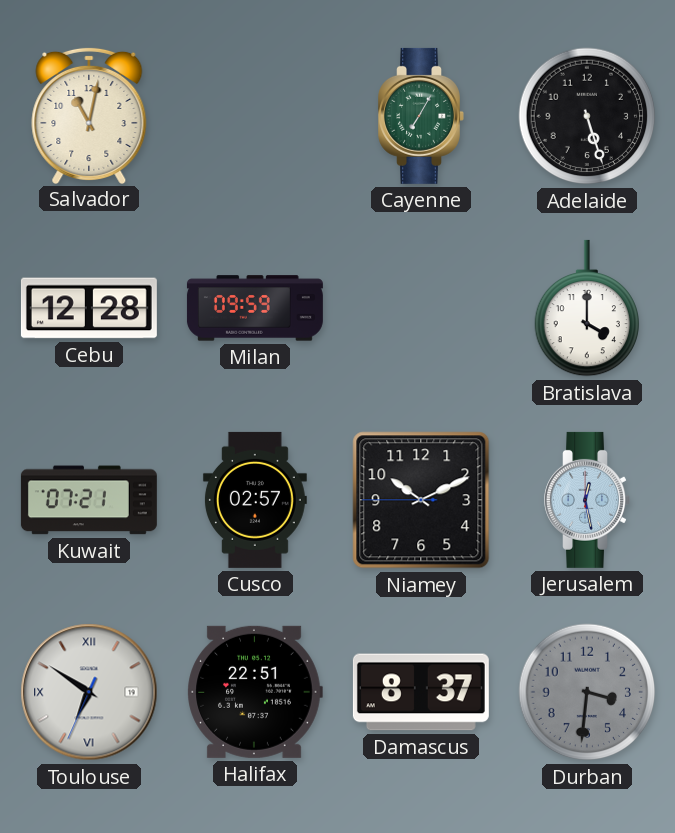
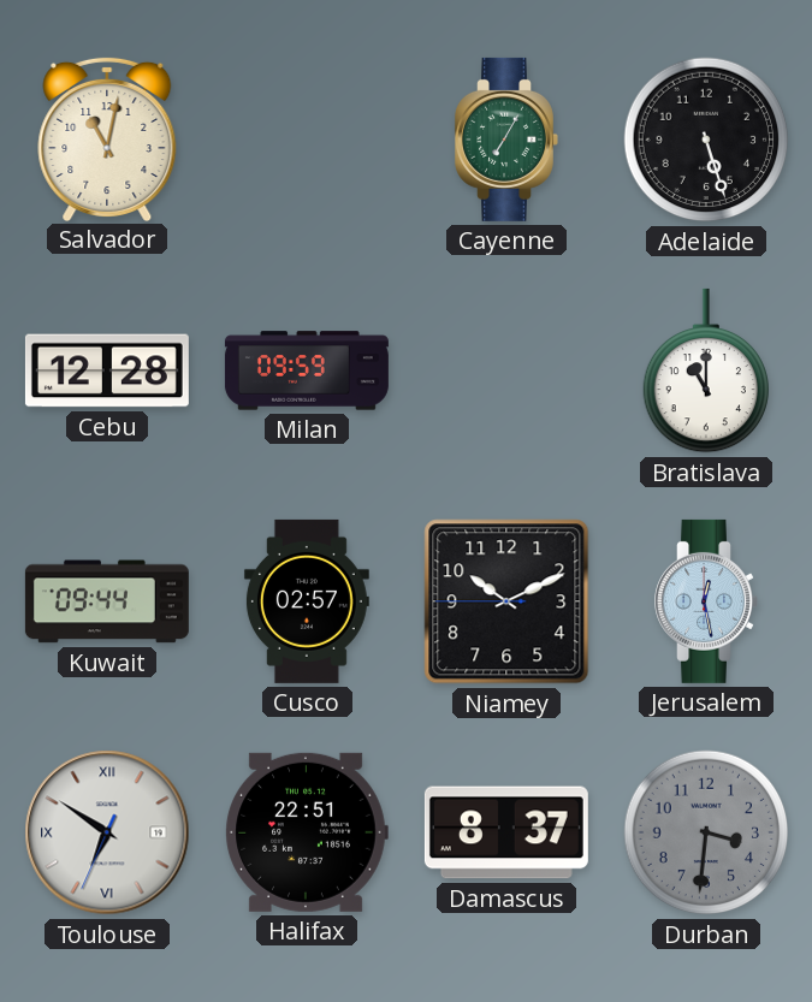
Bratislava: 4:00 -> 11:00 (705, 370)
Kuwait: 07:21 -> 09:44 (107, 601)
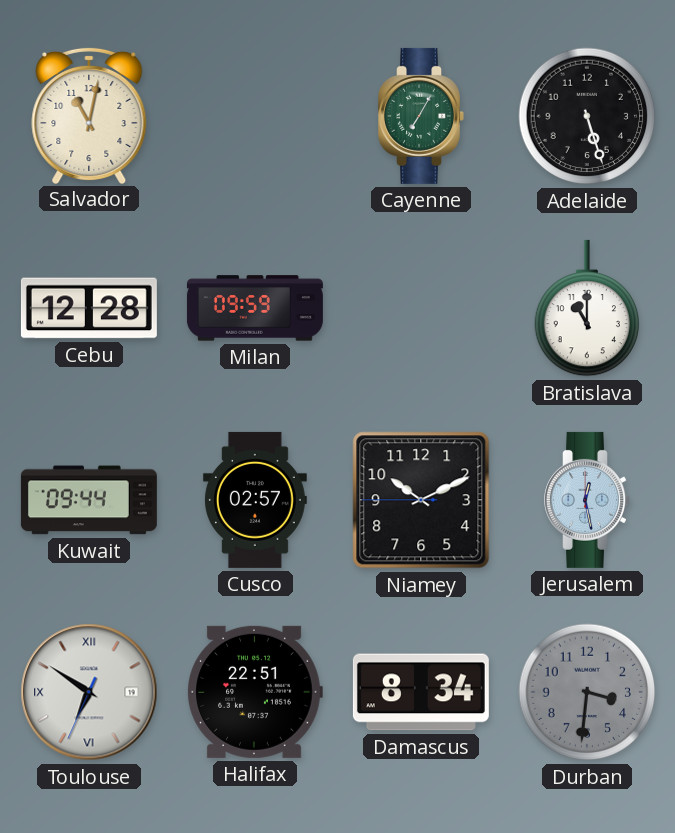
Damascus: 8:37 -> 8:34 (421, 692)
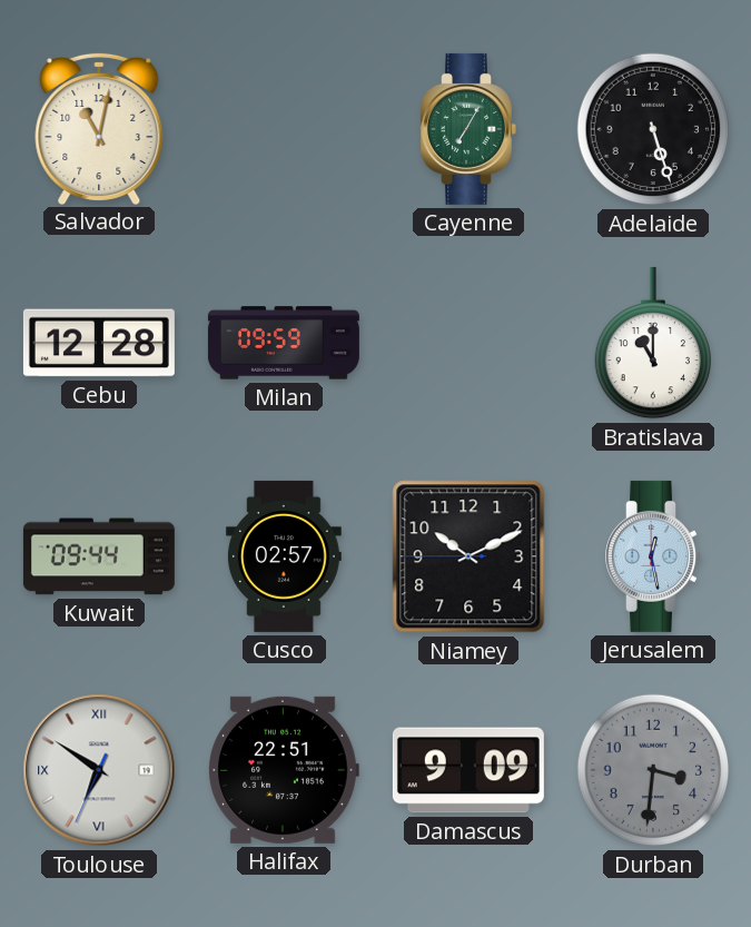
Damascus: 8:34 -> 9:09 (468, 770)
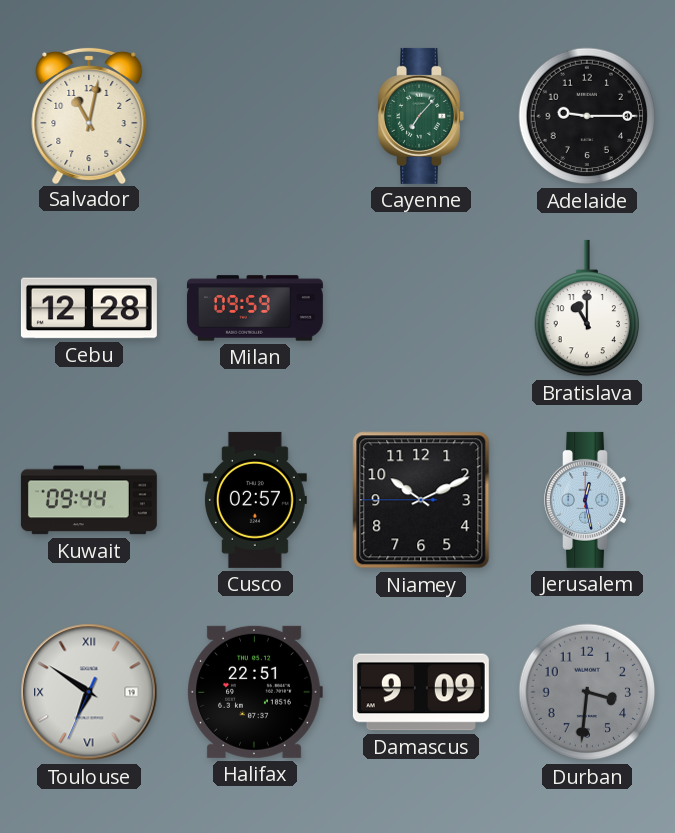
Cayenne: 7:05 -> 7:07 (421, 116)
Adelaide: 5:27 -> 9:15 (587, 116)
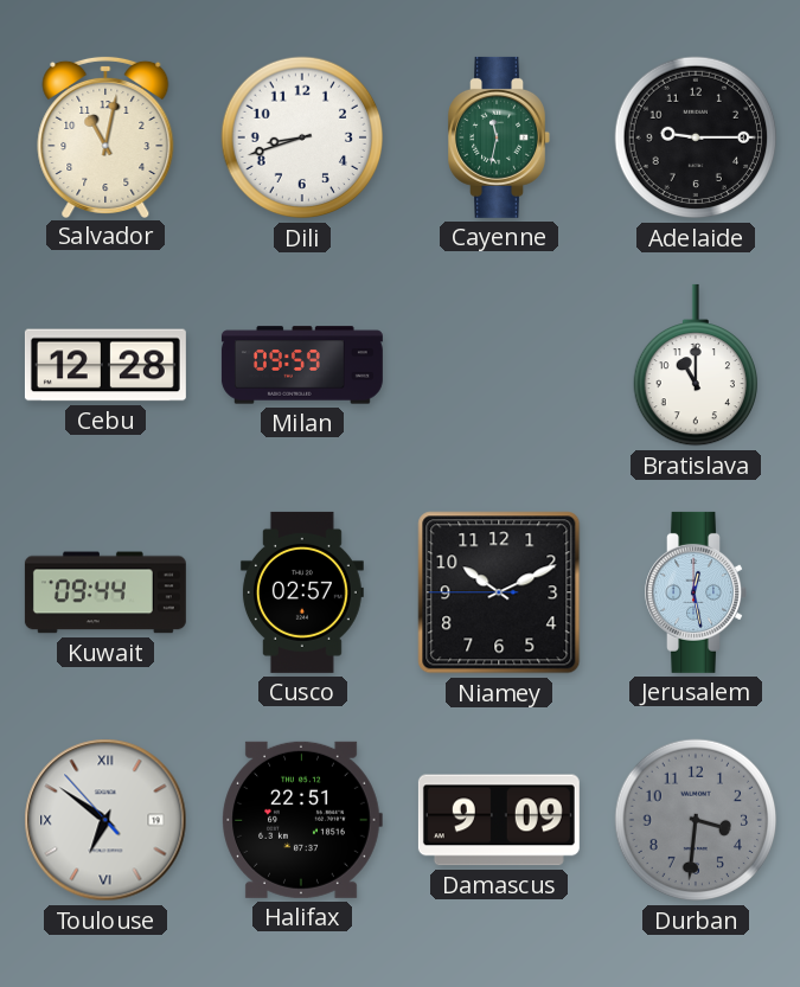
Dili: none -> 8:42 (302, 137)
Cayenne: 7:07 -> 11:32 (499, 137)
Toulouse: 6:50:34 -> 6:50:53 (105, 820)
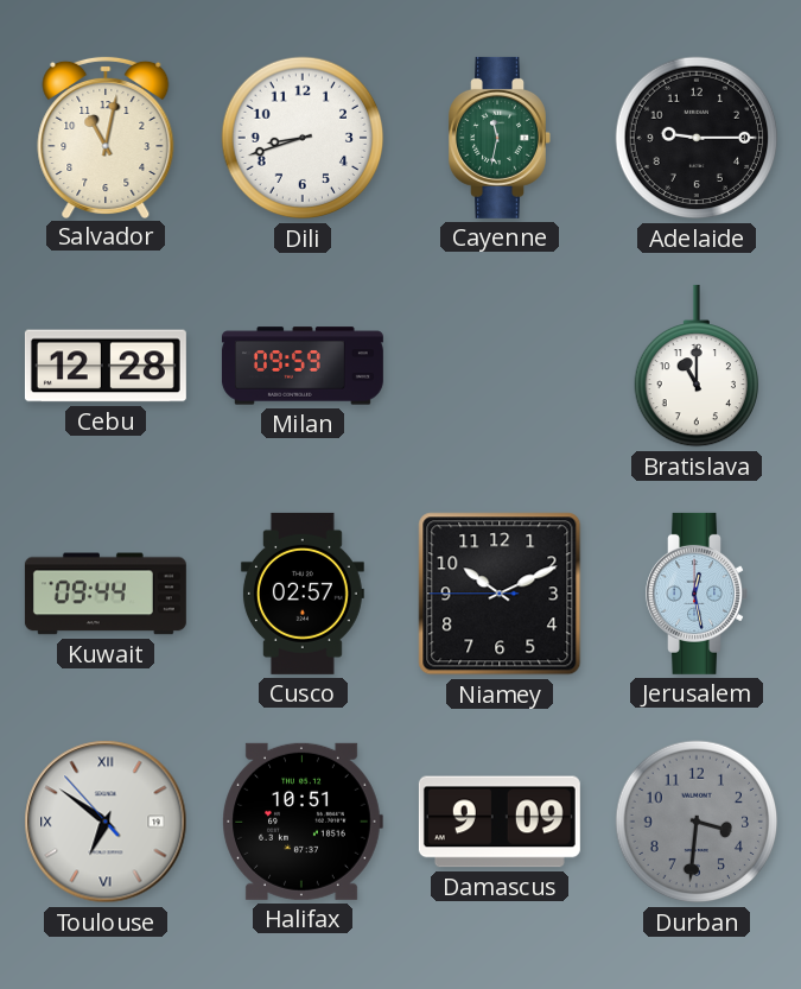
Halifax: 22:51 -> 10:51 (303, 822)
